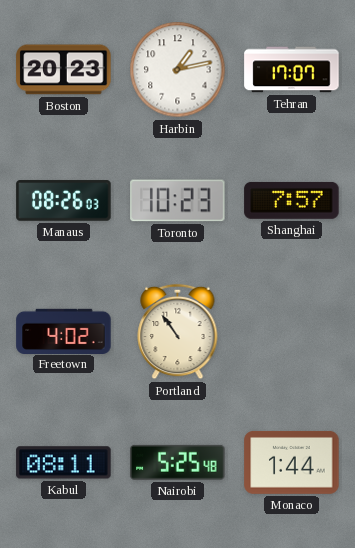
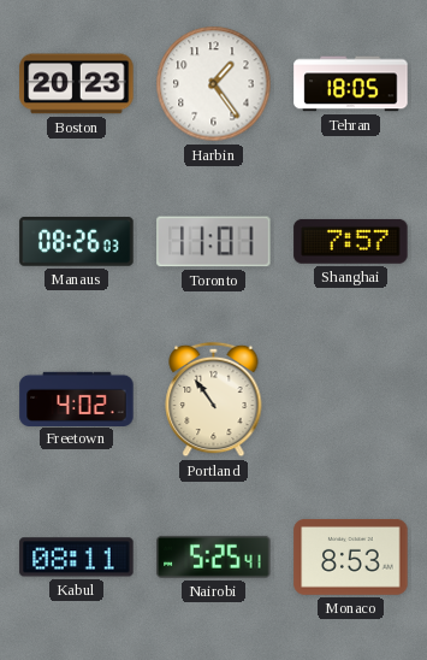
Harbin: 1:13 -> 1:24 (214, 84)
Tehran: 17:07 -> 18:05 (351, 84)
Toronto: 10:23 -> 11:01 (214, 242)
Nairobi: 5:25:48 -> 5:25:41 (214, 556)
Monaco: 1:44 -> 8:53 (351, 556)
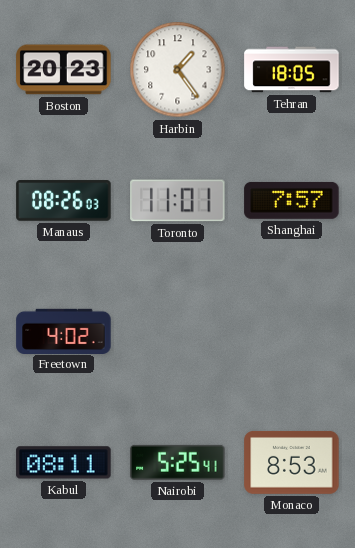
Portland: 10:54 -> none (214, 400)
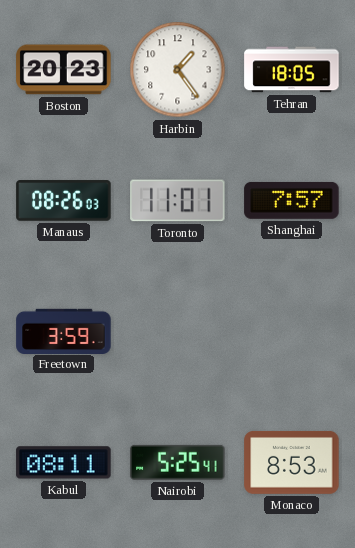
Freetown: 4:02 -> 3:59 (64, 331)
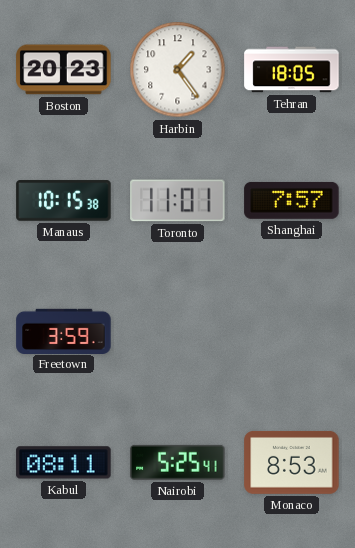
Manaus: 08:26 -> 10:15 (64, 201)
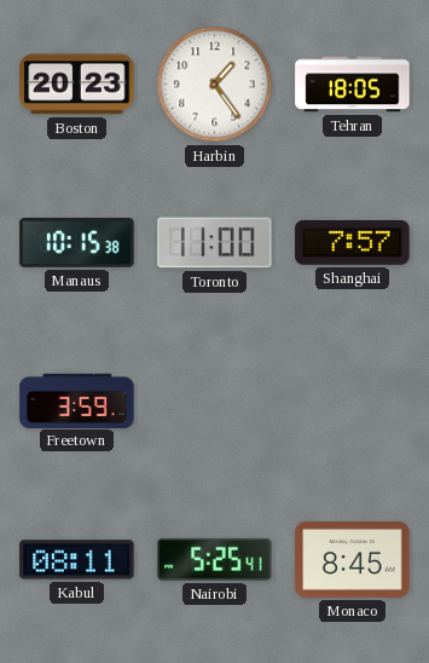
Toronto: 11:01 -> 11:00 (215, 243)
Monaco: 8:53 -> 8:45 (353, 559)
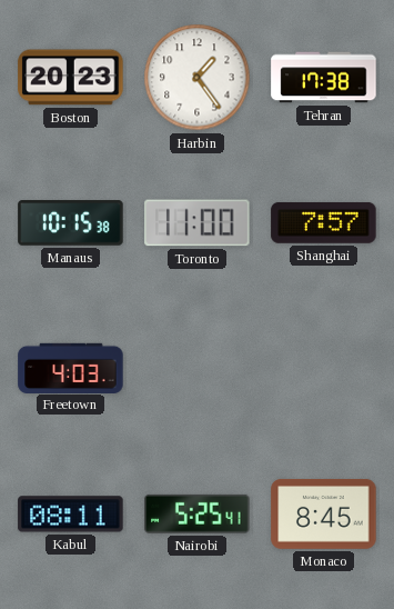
Tehran: 18:05 -> 17:38 (324, 78)
Freetown: 3:59 -> 4:03 (71, 368)
